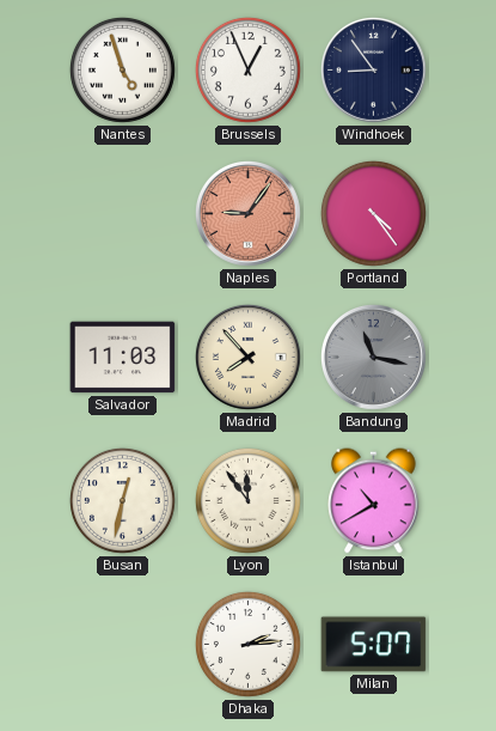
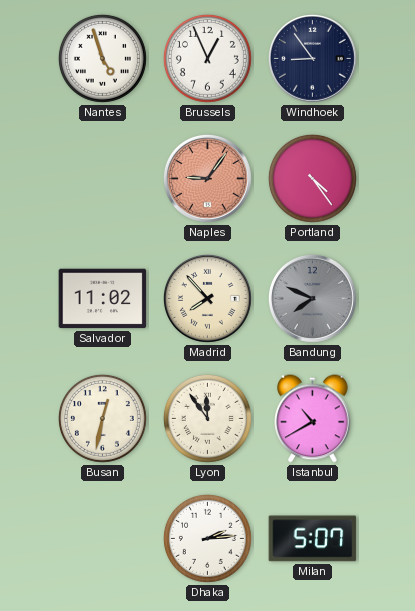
Salvador: 11:03 -> 11:02 (103, 299)
Bandung: 11:17 -> 7:49 (312, 298)
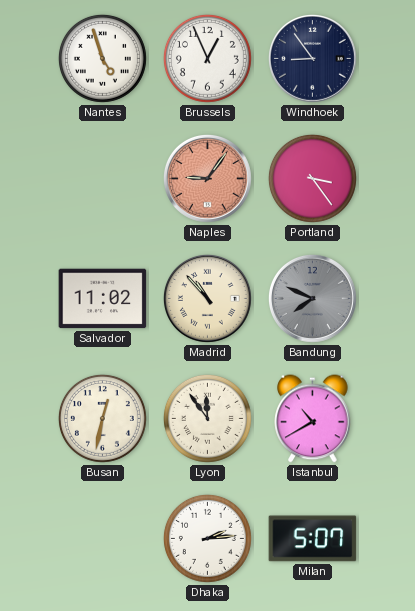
Portland: 4:24 -> 3:24 (312, 178)
Madrid: 7:53 -> 10:53 (207, 298)
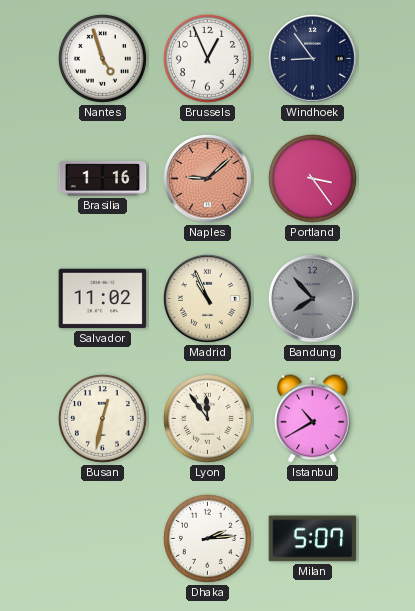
Brasilia: none -> 1:16 (103, 179)
Naples: 9:06 -> 9:08 (207, 178)
Madrid: 10:53 -> 10:56 (207, 298)
Bandung: 7:49 -> 7:53 (312, 298)
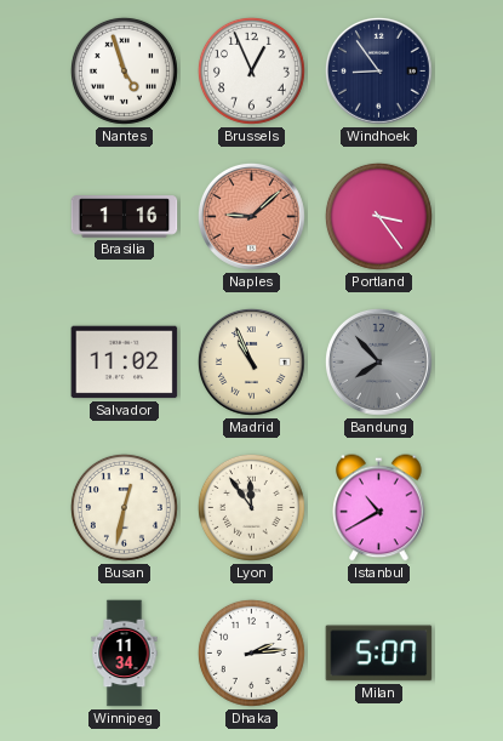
Winnipeg: none -> 11:34 (125, 654)
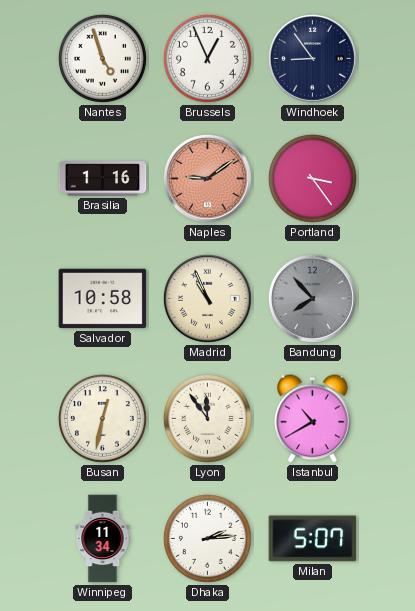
Naples: 9:08 -> 9:09 (207, 178)
Salvador: 11:02 -> 10:58 (103, 299)
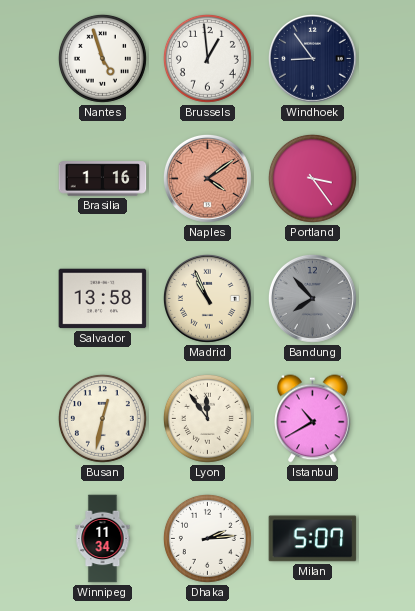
Brussels: 12:56 -> 12:59 (207, 58)
Naples: 9:09 -> 4:09 (207, 178)
Salvador: 10:58 -> 13:58 (103, 299)
